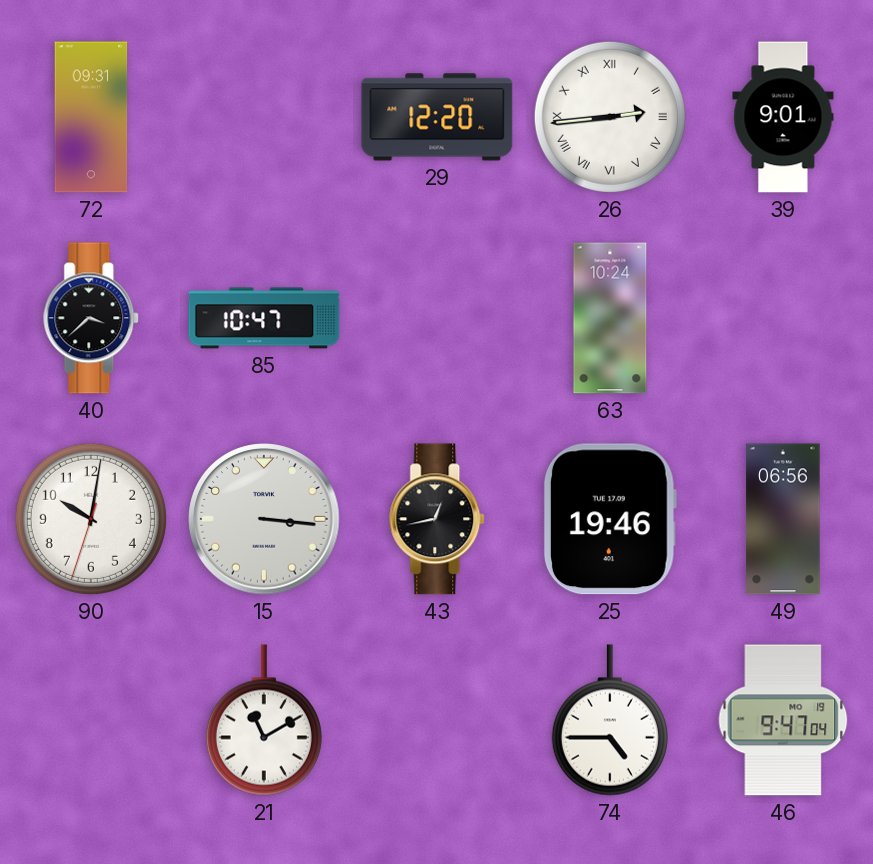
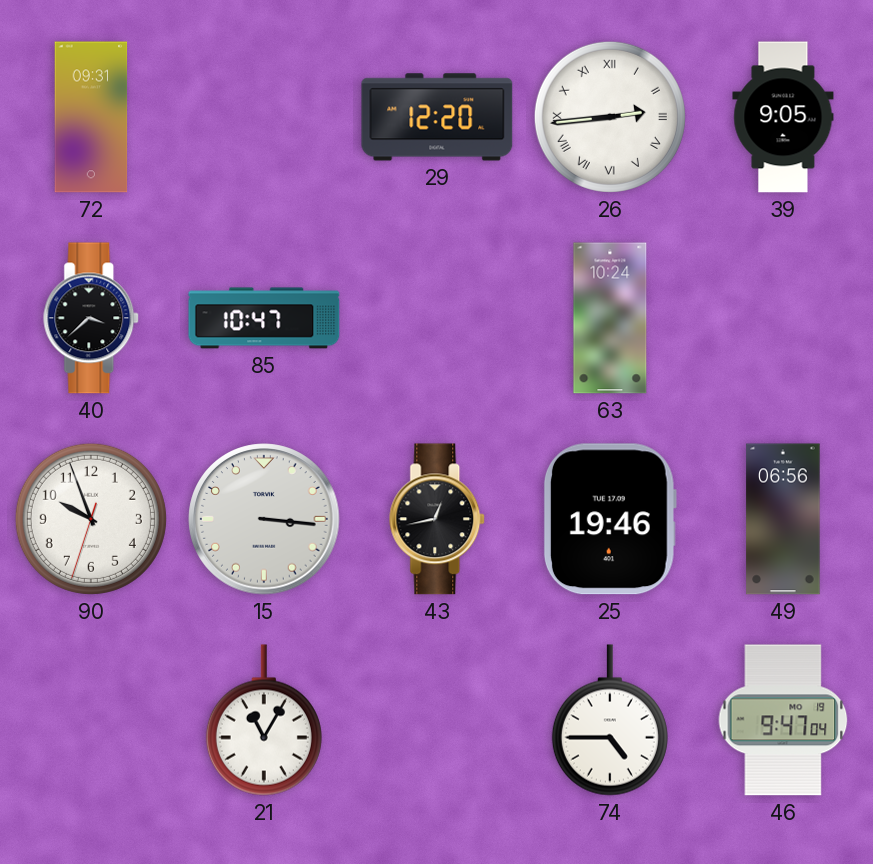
39: 9:01 -> 9:05 (783, 117)
90: 10:01 -> 9:56 (91, 519)
21: 11:10 -> 11:05 (264, 720)
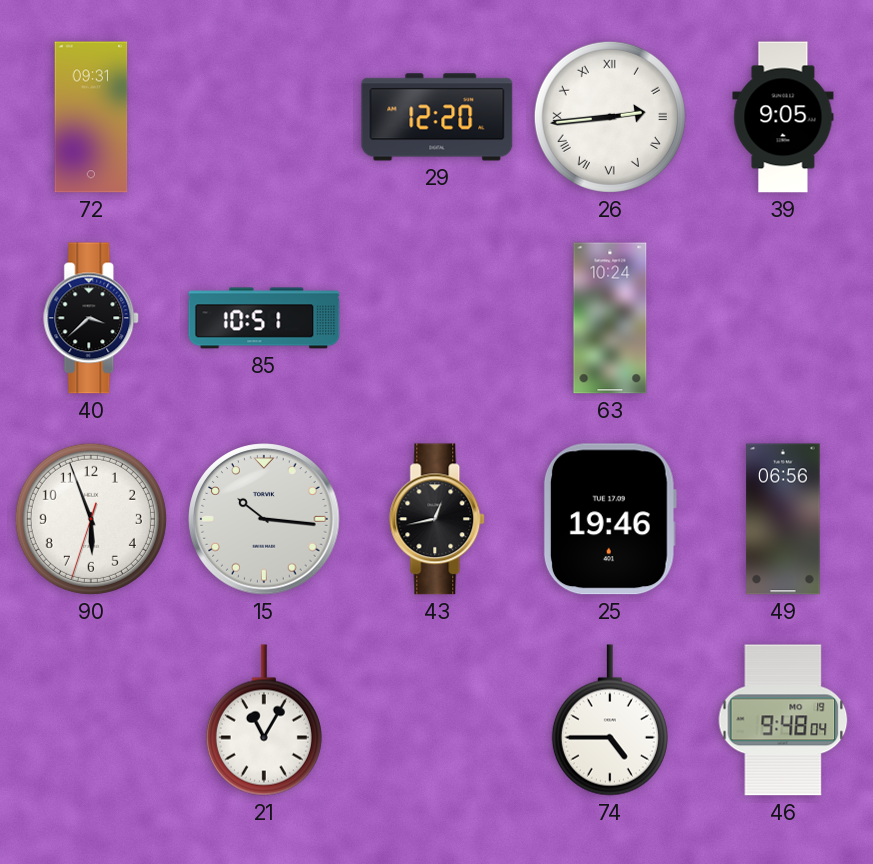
85: 10:47 -> 10:51 (264, 318)
90: 9:56 -> 5:56 (91, 519)
15: 3:16 -> 10:16 (264, 519)
46: 9:47 -> 9:48 (783, 720)
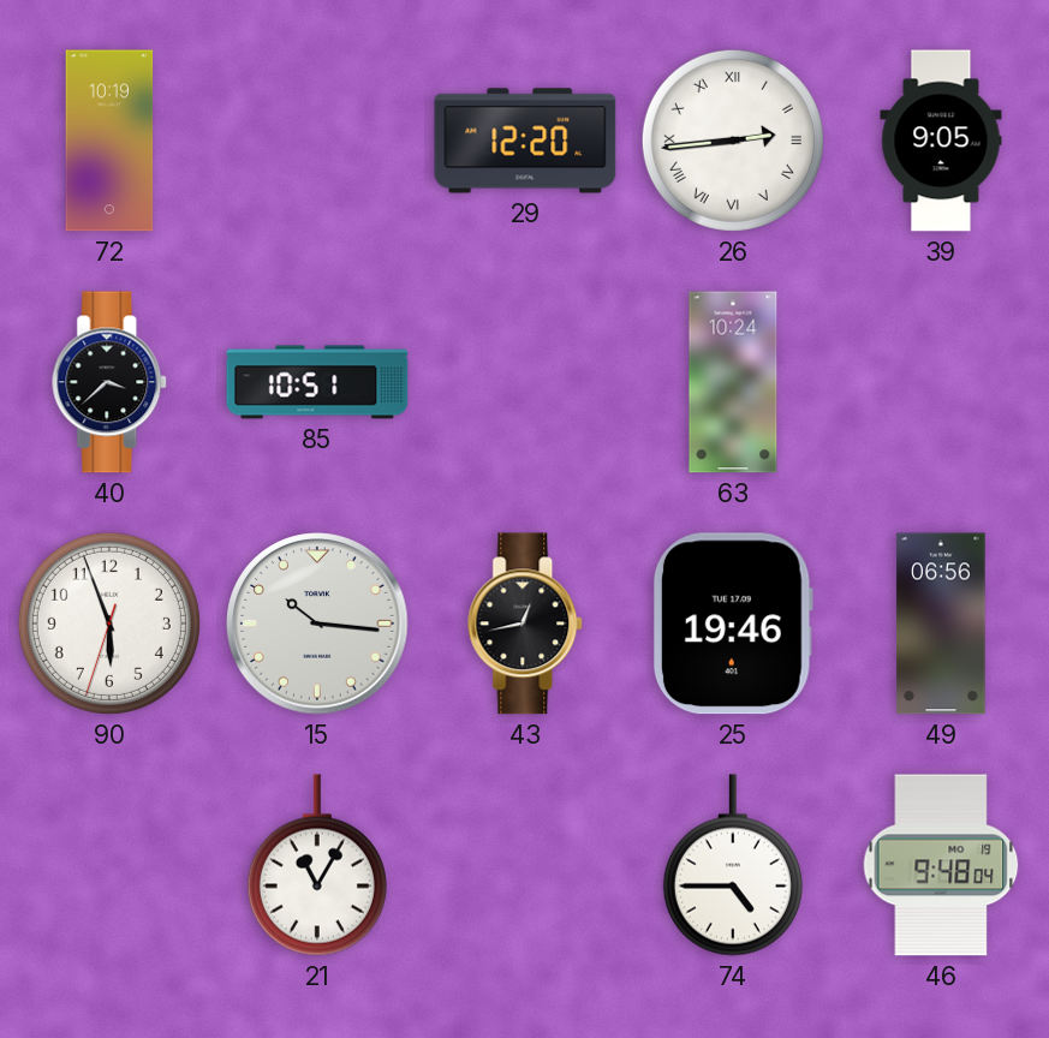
72: 09:31 -> 10:19 (109, 141)
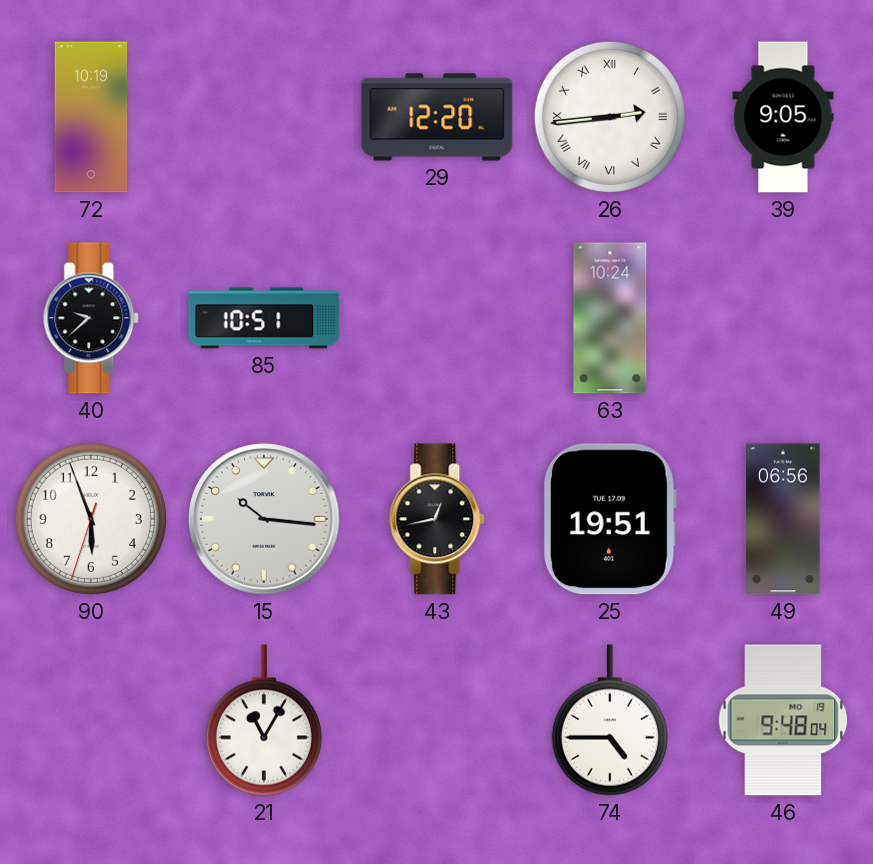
40: 3:38 -> 9:38 (92, 318)
25: 19:46 -> 19:51 (610, 519)
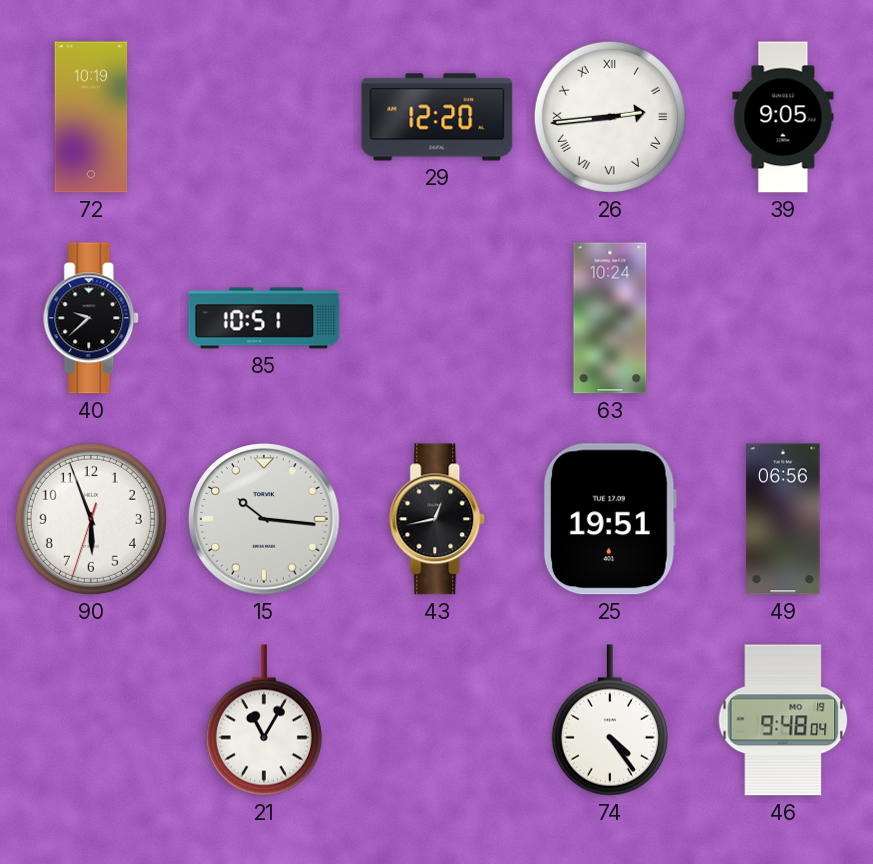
74: 4:45 -> 4:24 (610, 720)
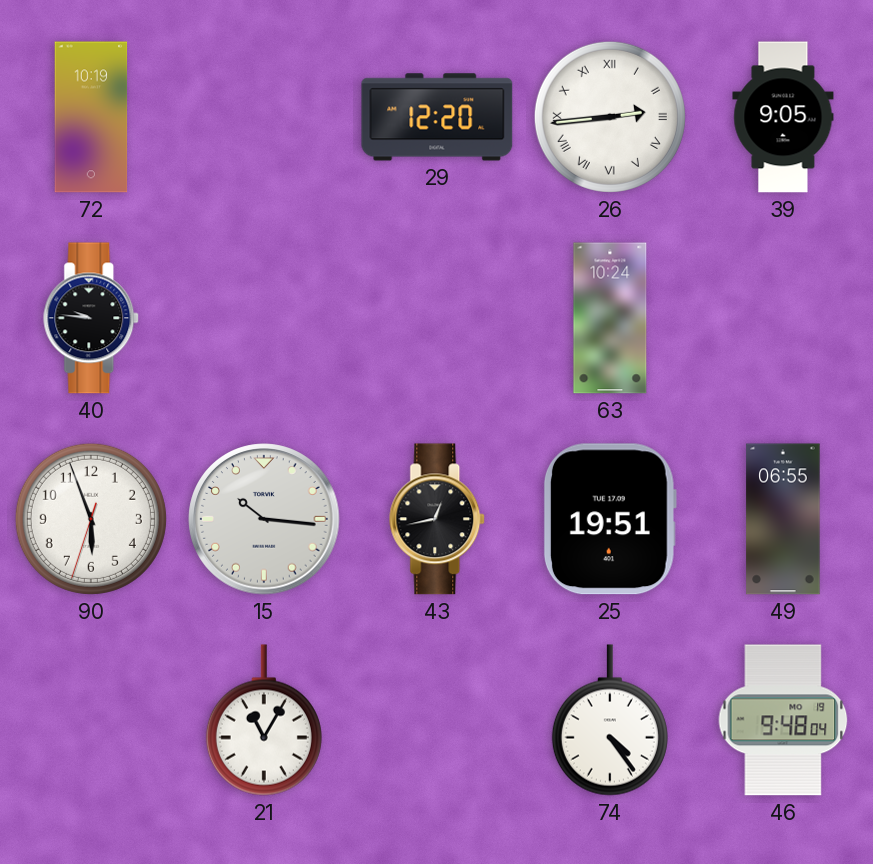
40: 9:38 -> 9:46 (92, 318)
85: 10:51 -> none (264, 318)
49: 06:56 -> 06:55 (783, 519)
